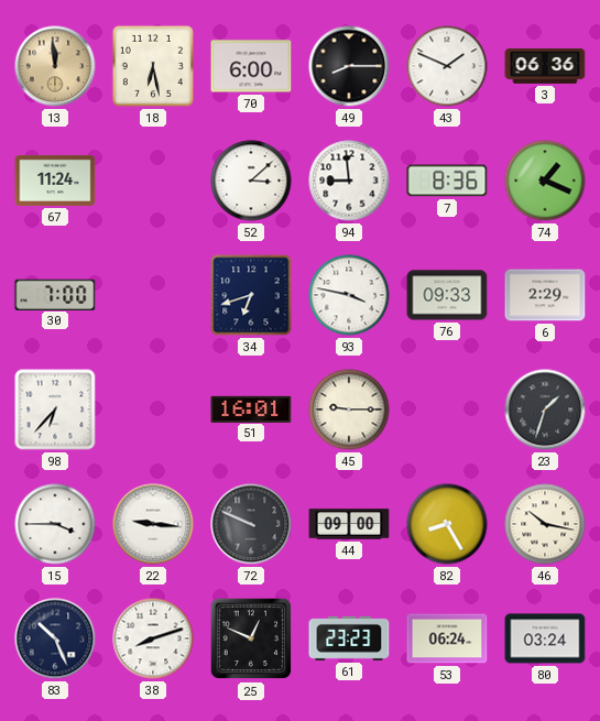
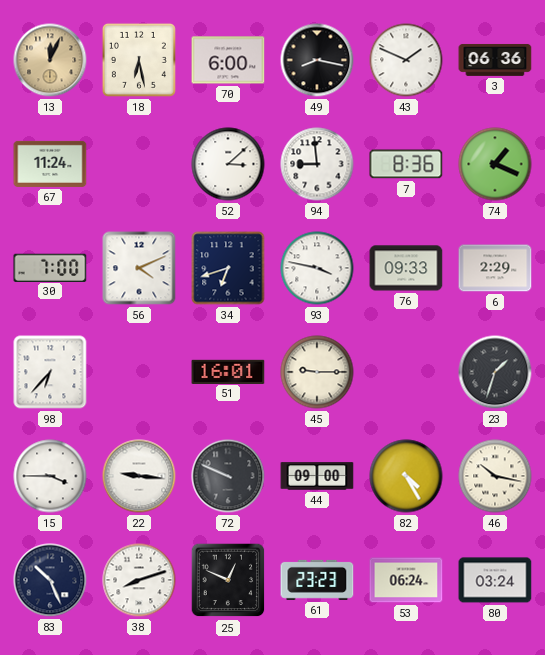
13: 11:59 -> 12:04 (50, 60)
49: 8:15 -> 8:17 (317, 60)
56: none -> 4:11 (139, 268)
82: 8:25 -> 4:25 (406, 476)
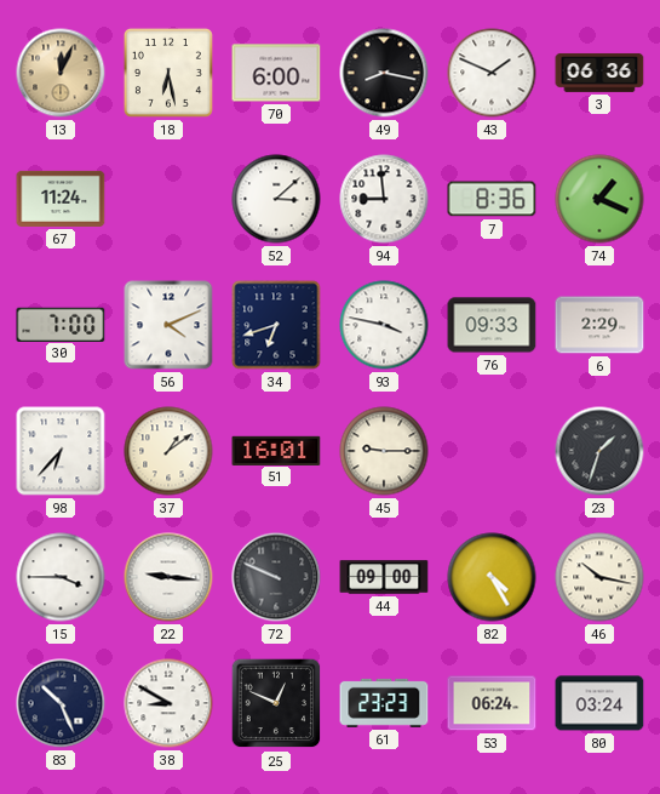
37: none -> 1:09 (168, 451)
38: 8:12 -> 8:50 (168, 703)
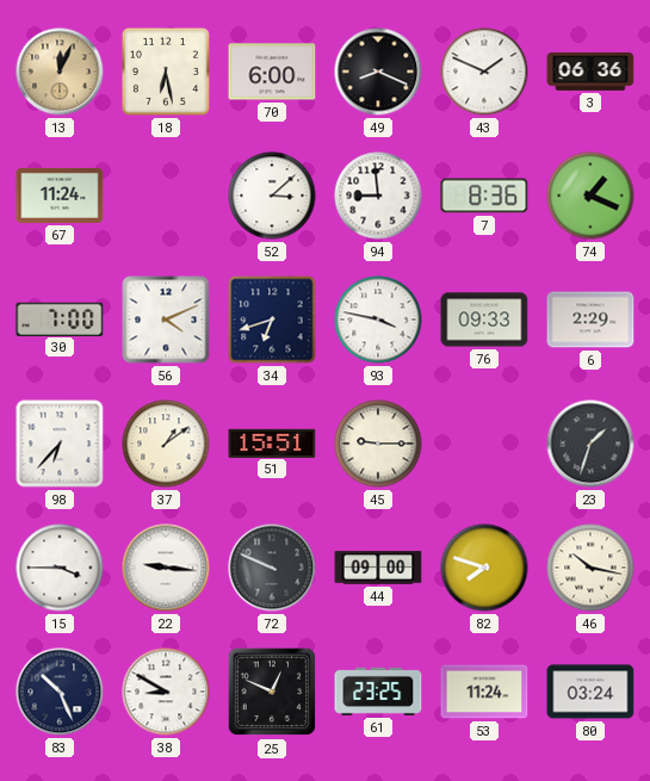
49: 8:17 -> 8:19 (378, 72)
51: 16:01 -> 15:51 (272, 442)
82: 4:25 -> 7:48 (484, 568)
61: 23:23 -> 23:25 (378, 692)
53: 06:24 -> 11:24 (484, 692)
